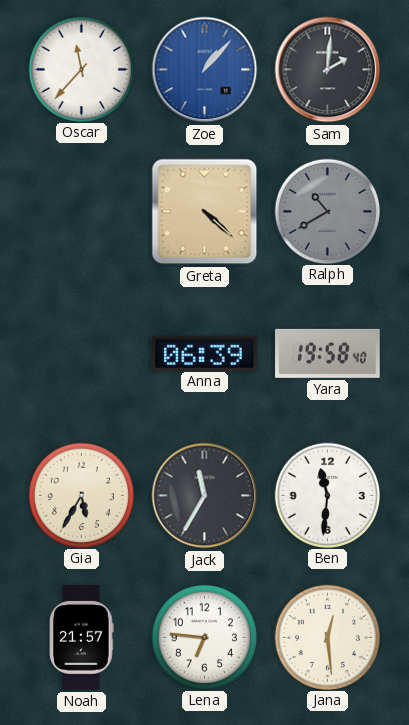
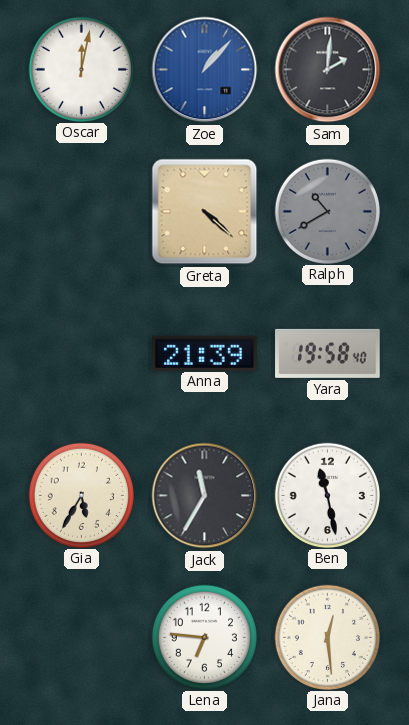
Oscar: 11:37 -> 12:02 (81, 69)
Anna: 06:39 -> 21:39 (205, 353)
Ben: 11:31 -> 11:28 (327, 495)
Noah: 21:57 -> none (82, 638)
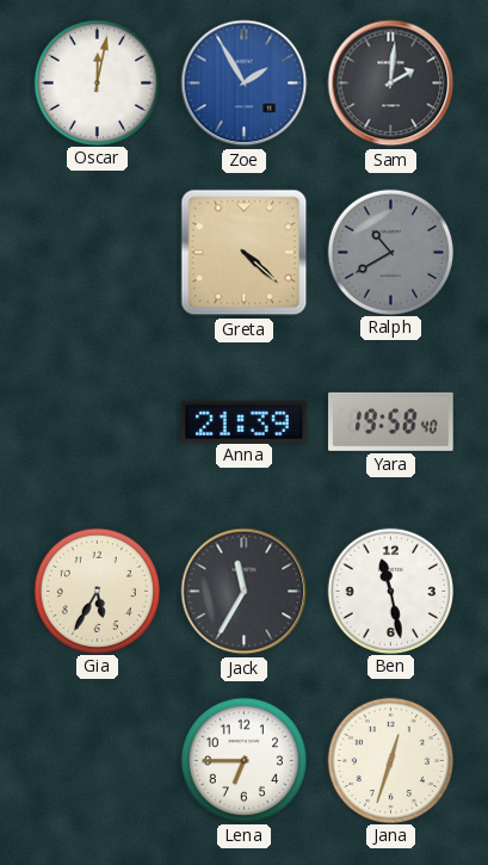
Zoe: 1:07 -> 1:55 (245, 84)
Lena: 6:46 -> 6:45 (243, 760)
Jana: 12:29 -> 12:33 (390, 760)
